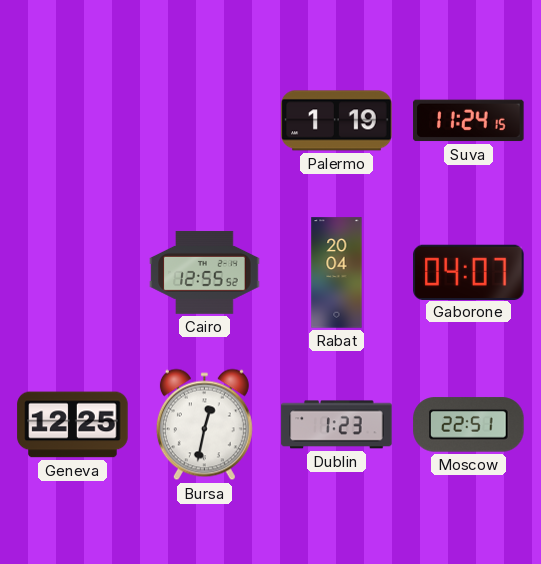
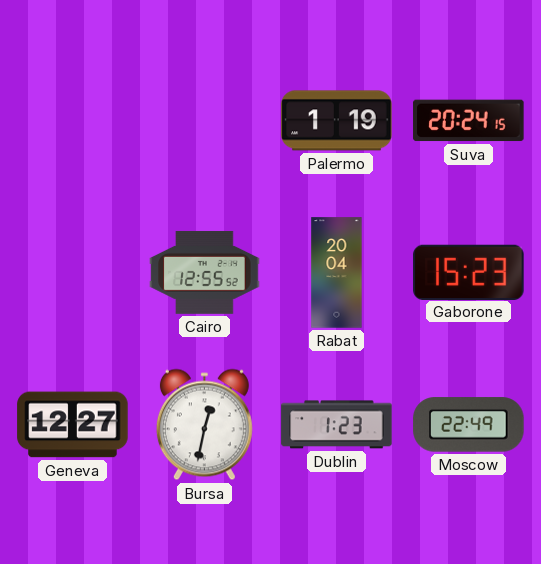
Suva: 11:24 -> 20:24 (469, 121)
Gaborone: 04:07 -> 15:23 (469, 272)
Geneva: 12:25 -> 12:27 (73, 425)
Moscow: 22:51 -> 22:49 (469, 425)
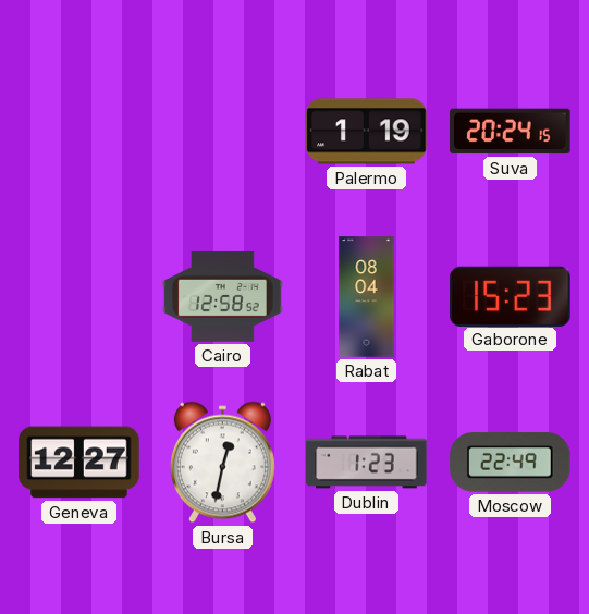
Cairo: 12:55 -> 12:58 (223, 296)
Rabat: 20:04 -> 08:04 (367, 297)
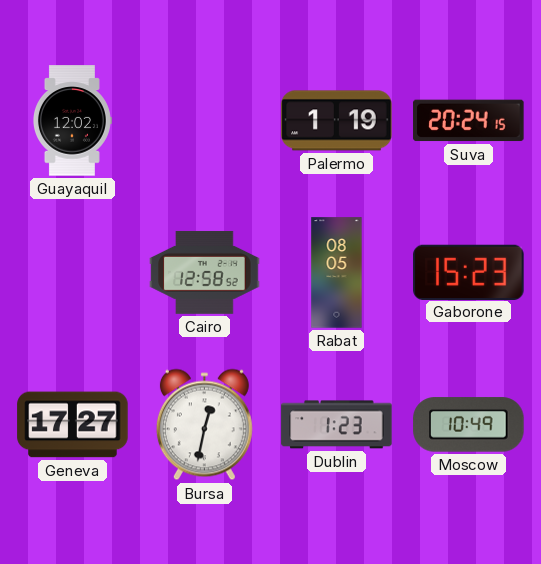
Guayaquil: none -> 12:02 (72, 121)
Rabat: 08:04 -> 08:05 (337, 273)
Geneva: 12:27 -> 17:27 (73, 425)
Moscow: 22:49 -> 10:49 (469, 425)
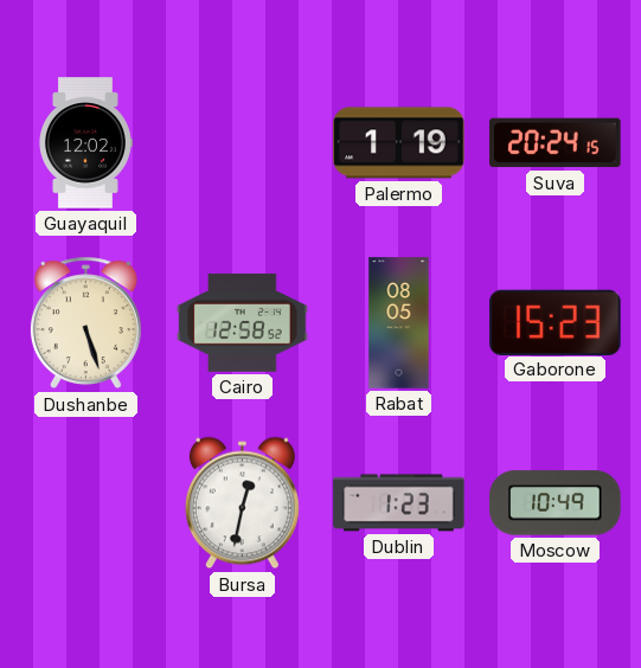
Dushanbe: none -> 5:27 (85, 323)
Geneva: 17:27 -> none (73, 425)
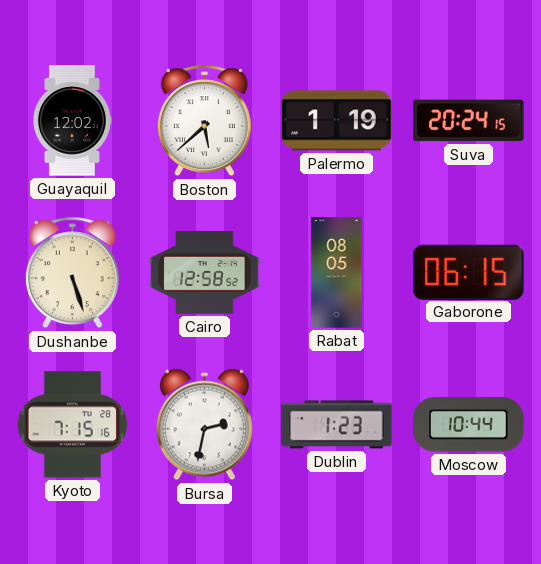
Boston: none -> 5:38 (204, 121)
Gaborone: 15:23 -> 06:15 (469, 272)
Kyoto: none -> 7:15 (72, 425)
Bursa: 12:32 -> 2:32 (204, 425)
Moscow: 10:49 -> 10:44 (469, 425)
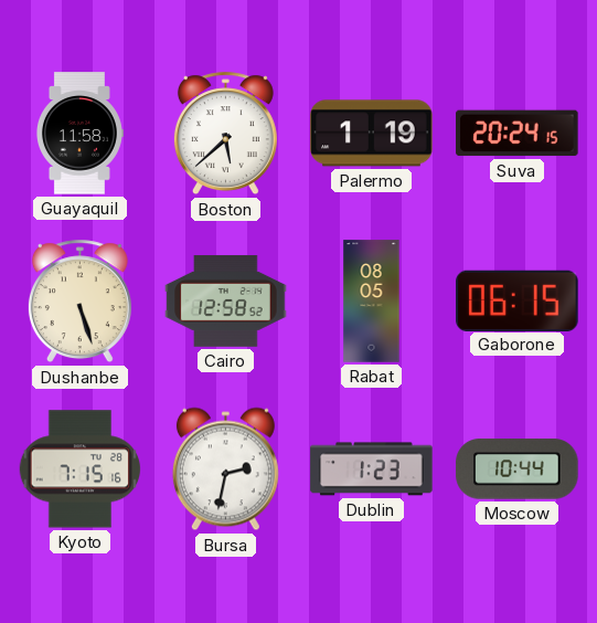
Guayaquil: 12:02 -> 11:58 (79, 134)
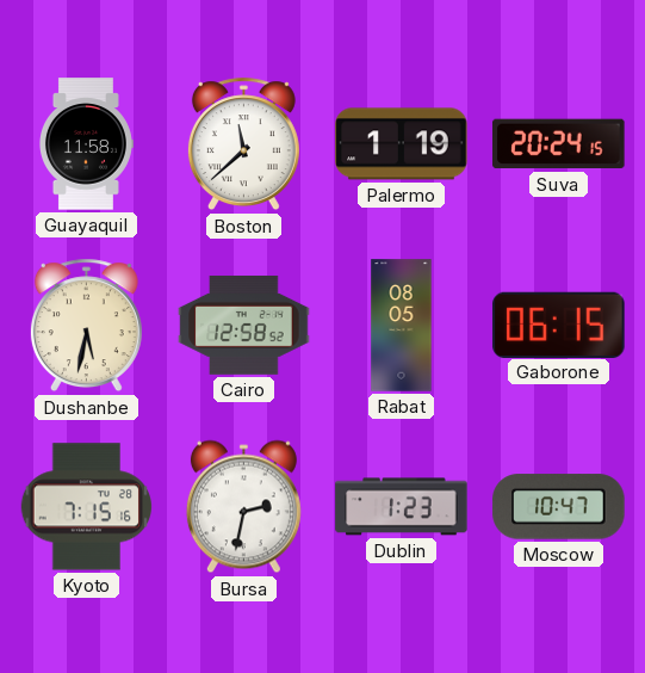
Boston: 5:38 -> 11:38 (243, 144)
Dushanbe: 5:27 -> 5:32 (86, 326)
Moscow: 10:44 -> 10:47 (559, 507)
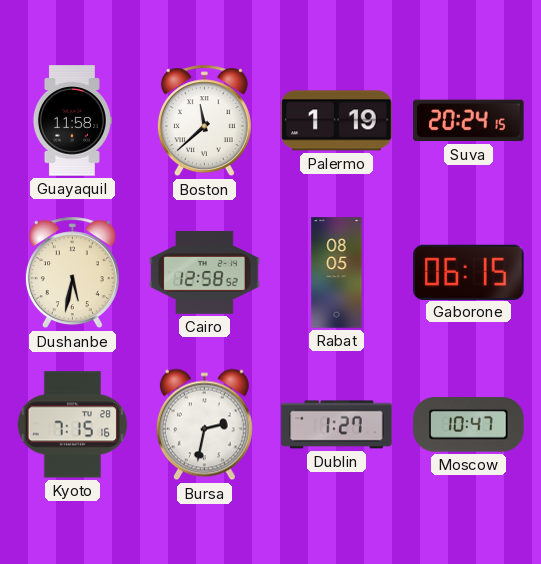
Dublin: 1:23 -> 1:27 (337, 425)
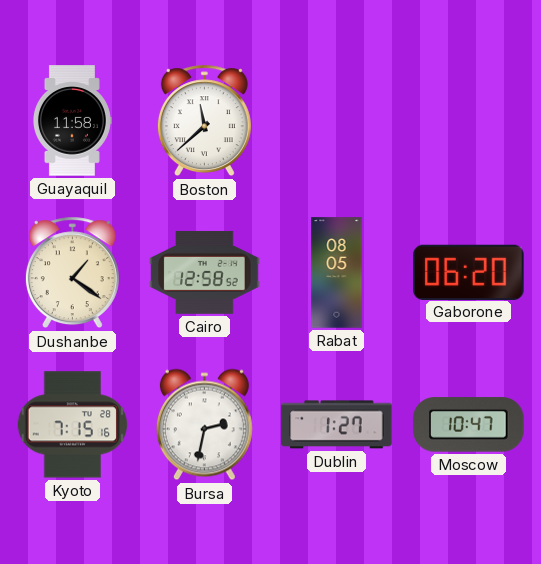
Palermo: 1:19 -> none (337, 121)
Suva: 20:24 -> none (469, 121)
Dushanbe: 5:32 -> 1:21 (72, 273)
Gaborone: 06:15 -> 06:20 (469, 272)
